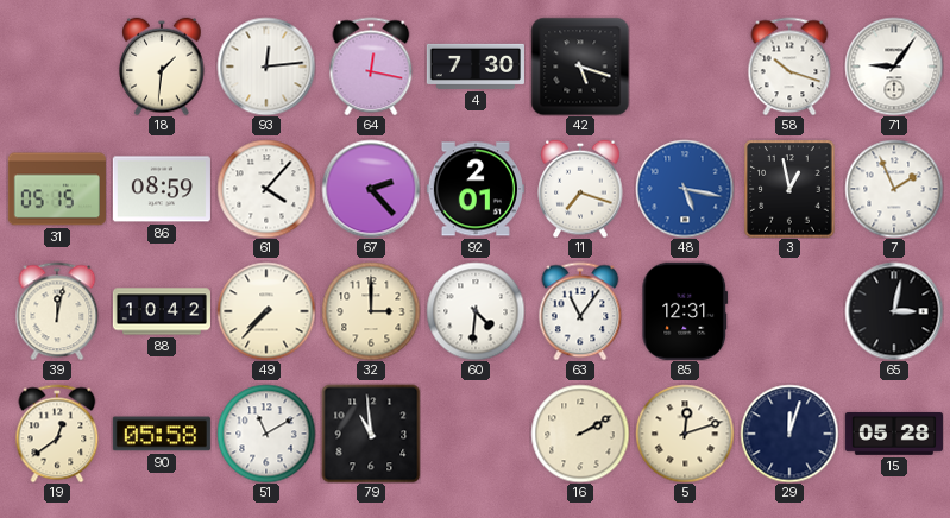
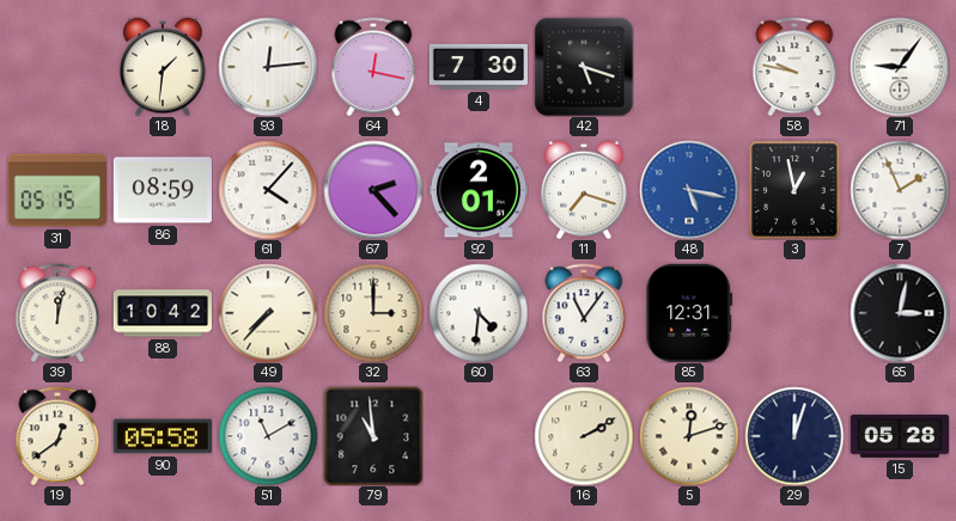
58: 10:18 -> 9:47 (794, 67)
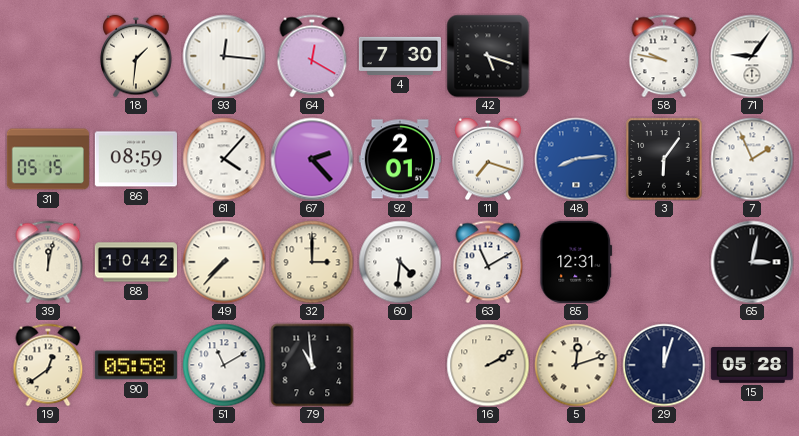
93: 12:14 -> 12:16 (224, 56)
64: 12:17 -> 12:20 (312, 56)
48: 5:17 -> 8:14 (576, 159)
3: 12:58 -> 6:06 (664, 159)
63: 11:06 -> 11:10 (488, 262)
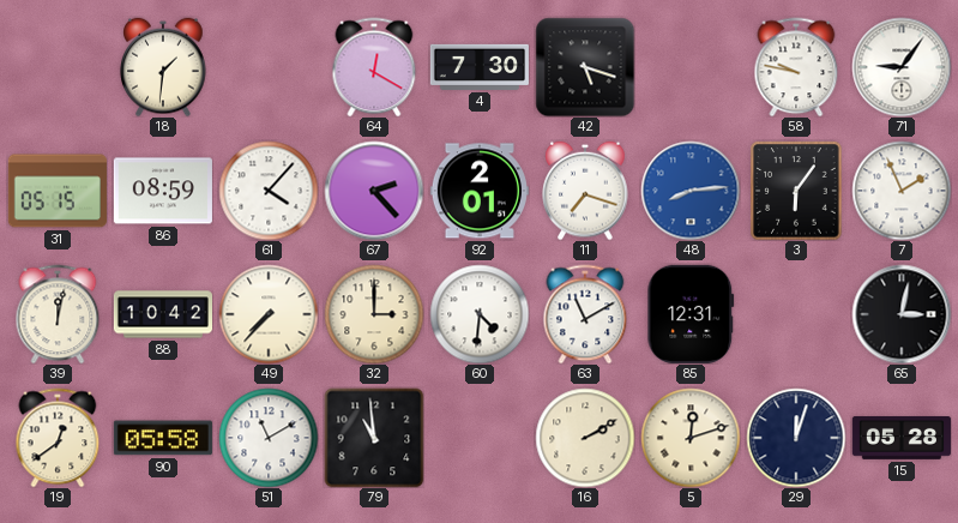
93: 12:16 -> none (224, 56)
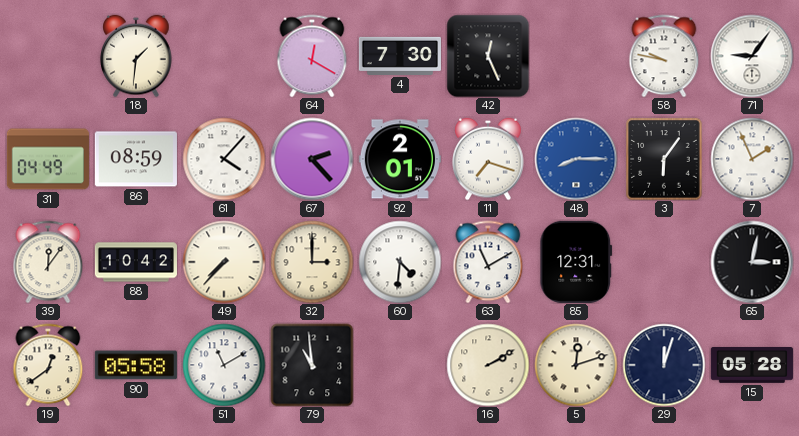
42: 5:18 -> 12:26 (488, 56)
31: 05:15 -> 04:49 (48, 159)
48: 8:14 -> 8:15 (576, 159)
39: 12:02 -> 12:06 (48, 262)
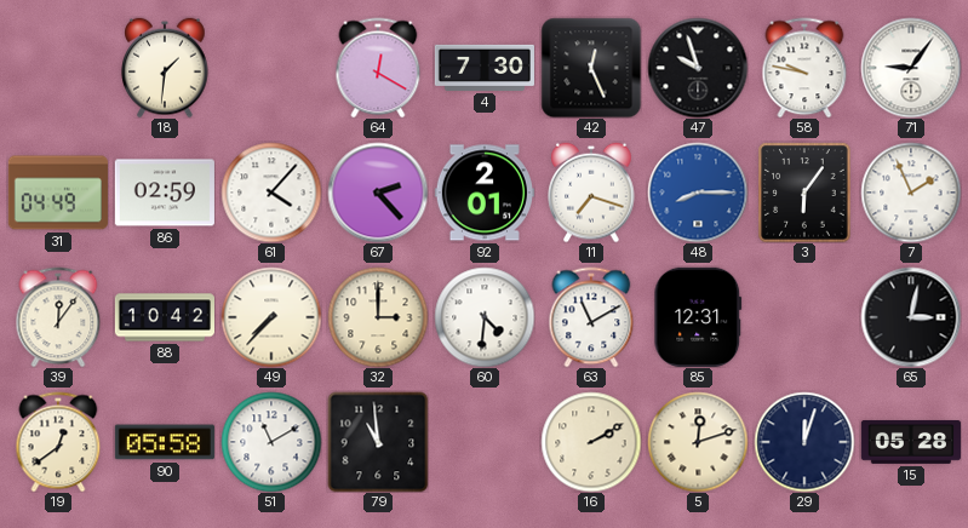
47: none -> 9:57 (698, 68)
86: 08:59 -> 02:59 (165, 193)
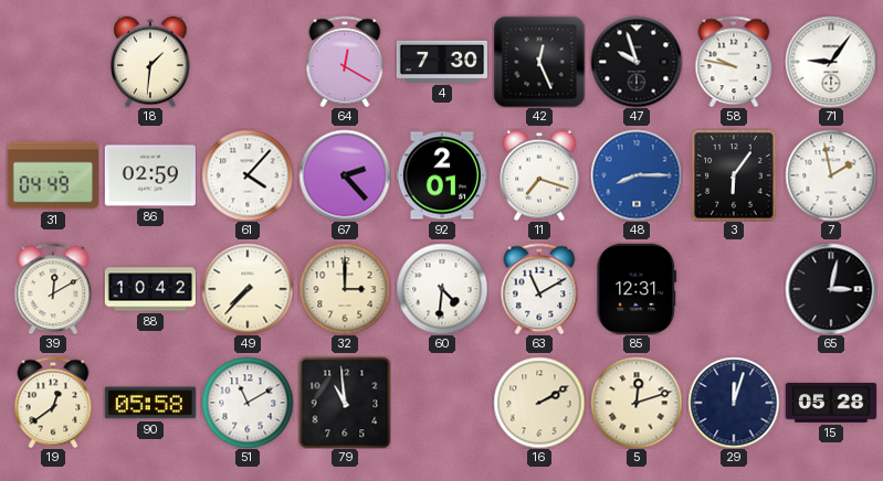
7: 1:56 -> 1:58 (831, 175)
39: 12:06 -> 12:10 (53, 289)
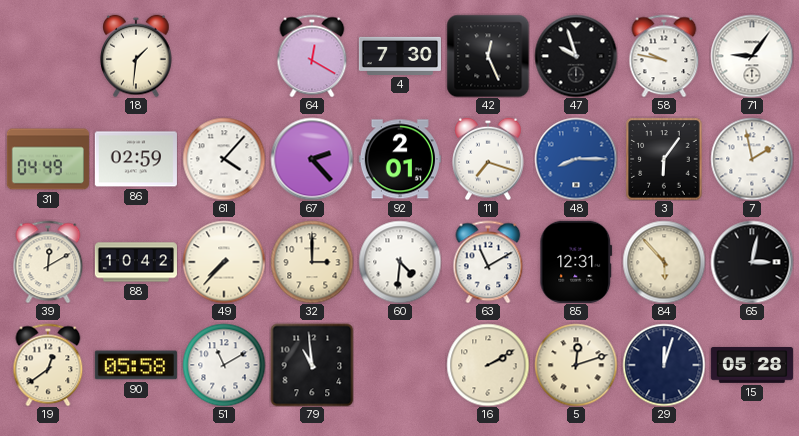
84: none -> 5:53 (664, 262)
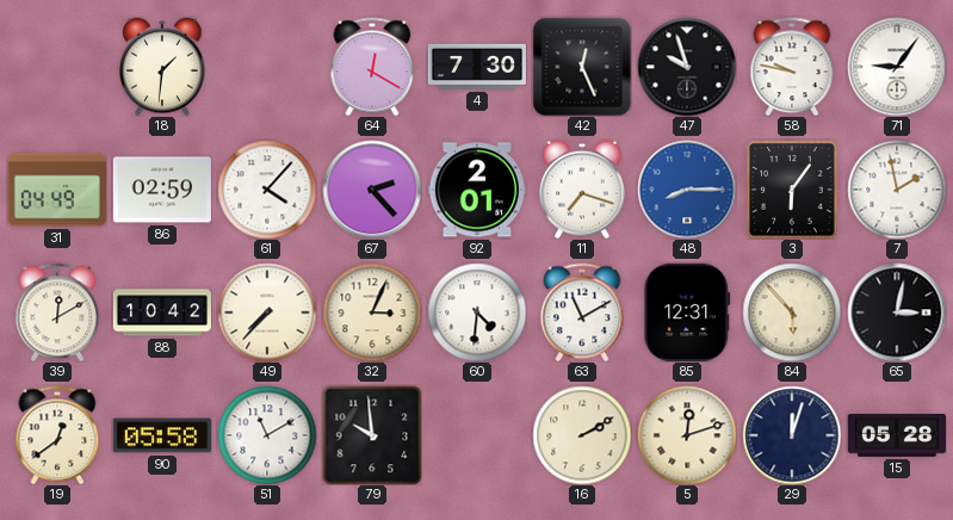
32: 3:00 -> 3:04 (372, 312)
79: 10:59 -> 9:59 (372, 435)
